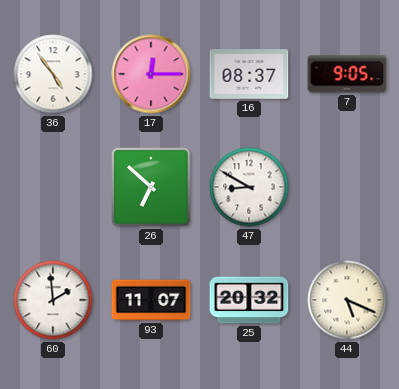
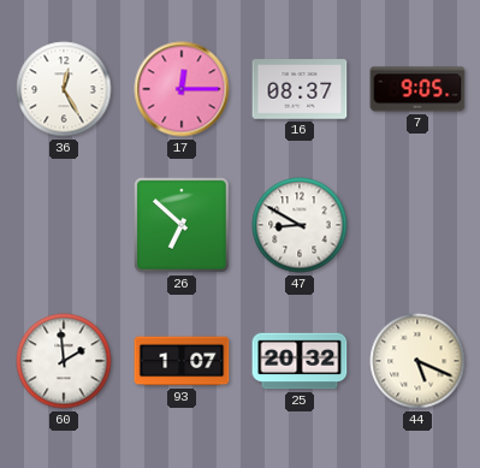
36: 4:54 -> 12:25 (64, 89)
93: 11:07 -> 1:07 (182, 361)
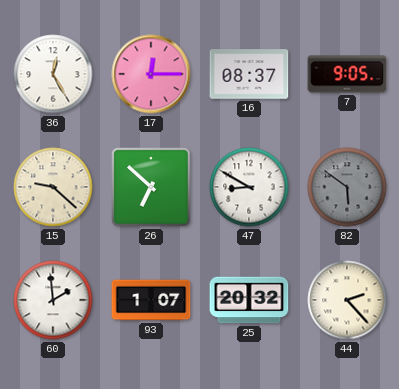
15: none -> 9:22 (53, 187)
82: none -> 5:51 (347, 187)
44: 5:19 -> 2:23 (347, 300)
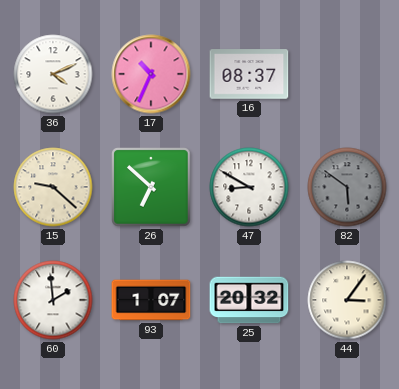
36: 12:25 -> 4:11 (53, 74)
17: 12:15 -> 10:34 (151, 74)
7: 9:05 -> none (347, 74)
44: 2:23 -> 3:06 (347, 300)
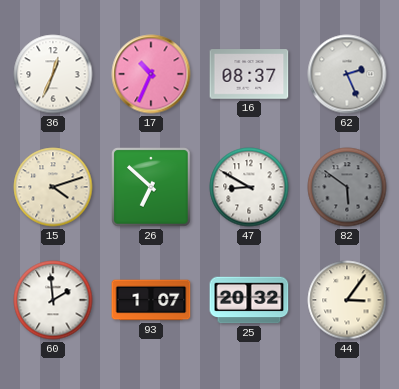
36: 4:11 -> 12:34 (53, 74)
62: none -> 2:26 (347, 74)
15: 9:22 -> 4:12 (53, 187)
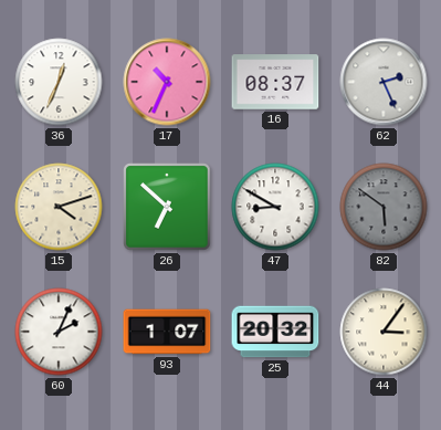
60: 1:59 -> 2:04 (59, 332)
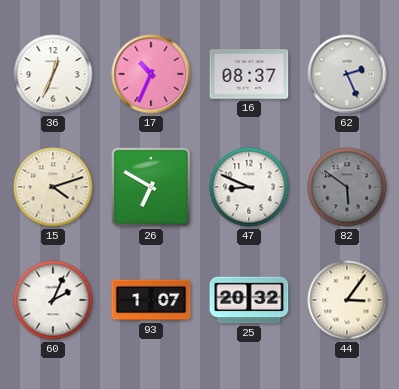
26: 6:52 -> 6:50 (151, 187)
47: 8:50 -> 8:49 (249, 187)
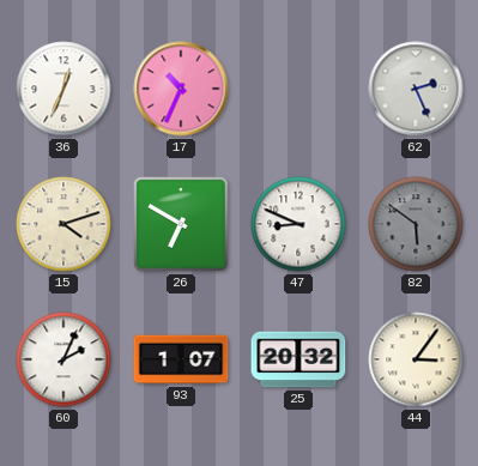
16: 08:37 -> none (249, 74)
